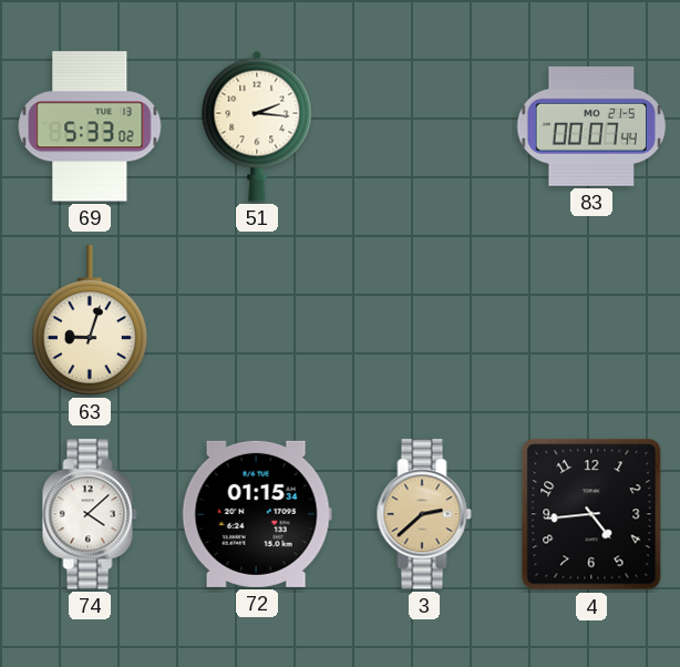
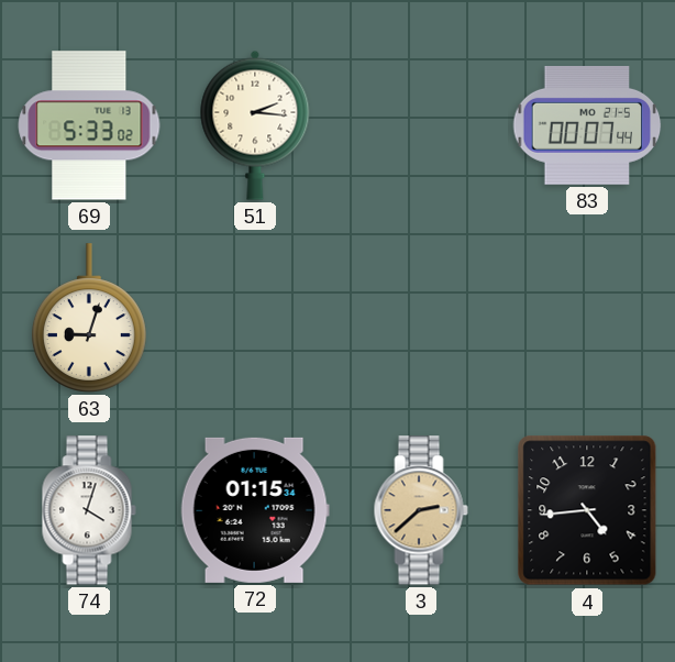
74: 4:08 -> 4:03 (89, 510)
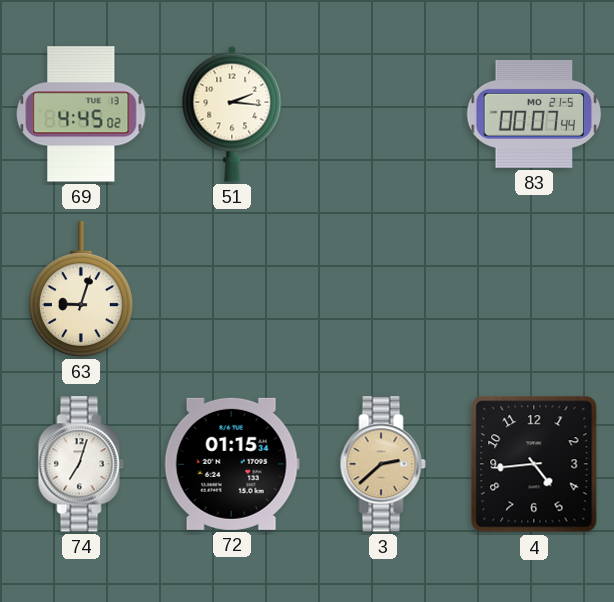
69: 5:33 -> 4:45 (81, 114)
74: 4:03 -> 7:03 (81, 464)
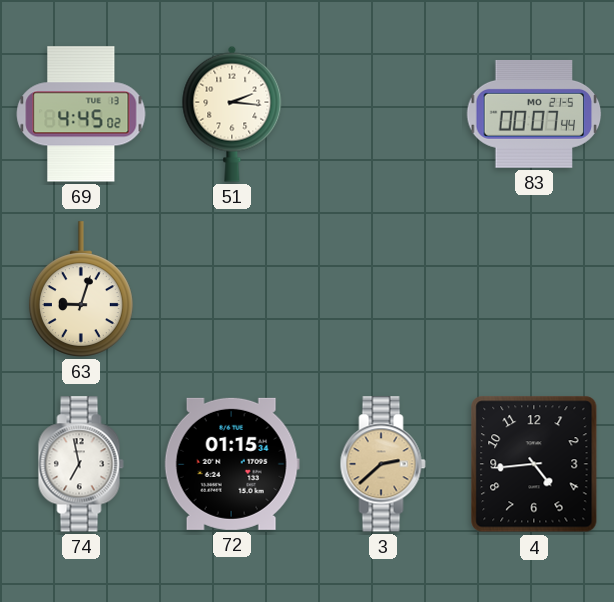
74: 7:03 -> 6:58 (81, 464)
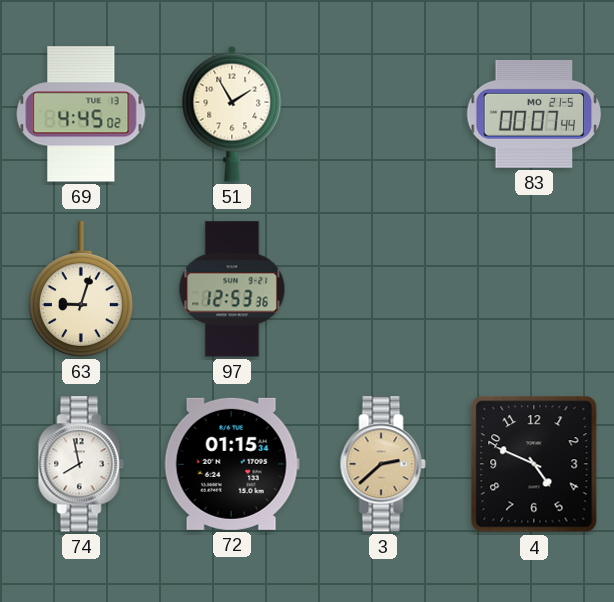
51: 2:16 -> 1:55 (232, 114)
97: none -> 12:53 (232, 289)
74: 6:58 -> 7:58 (81, 464)
4: 4:44 -> 4:49 (534, 464)
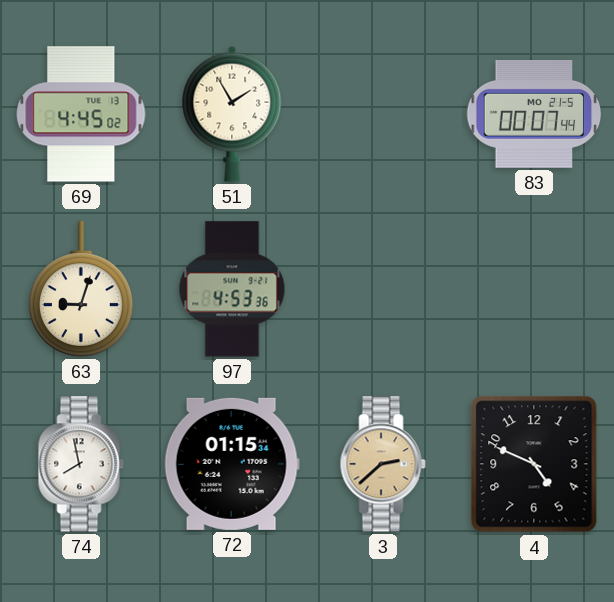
97: 12:53 -> 4:53 (232, 289)
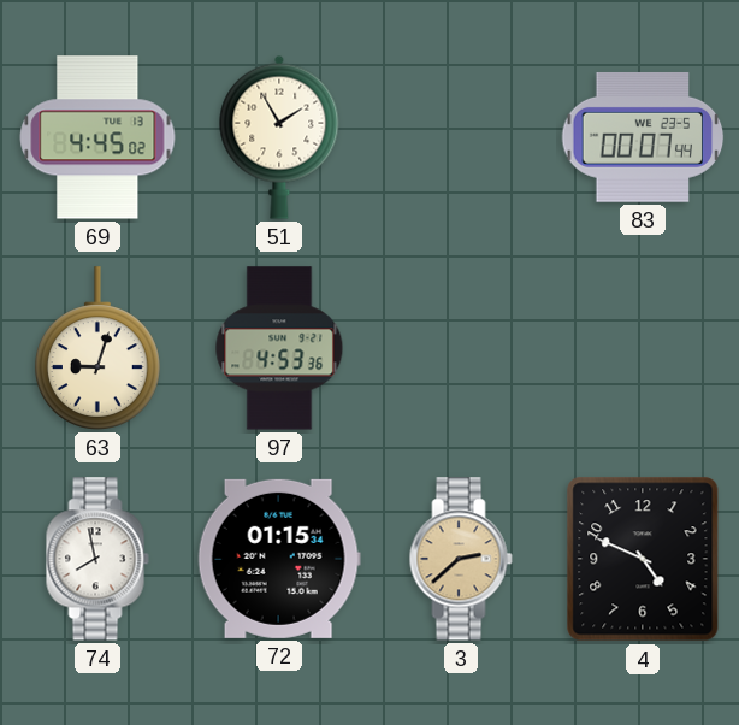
83 date: MO 21-5 -> WE 23-5 (643, 137)
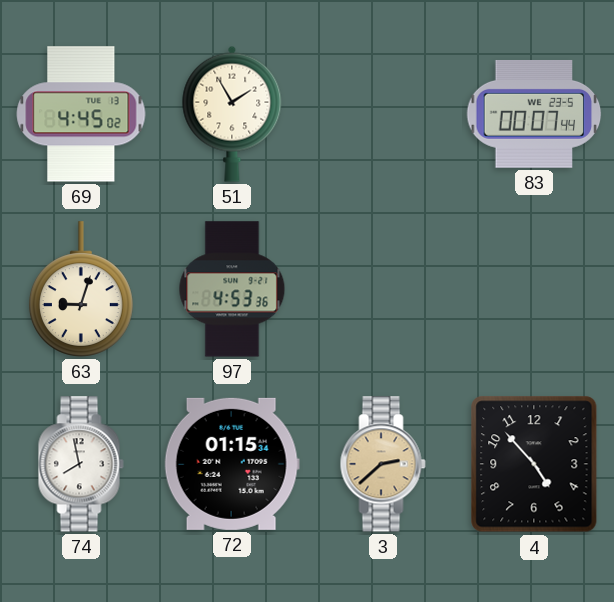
4: 4:49 -> 4:53 (534, 464)
